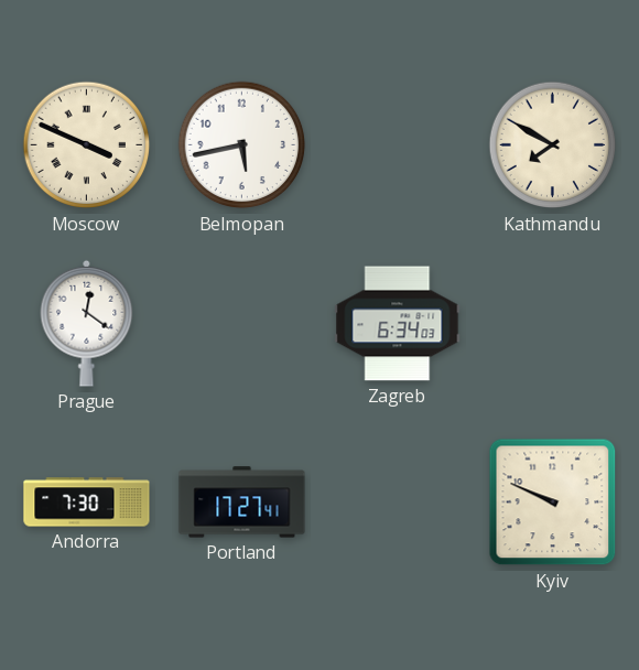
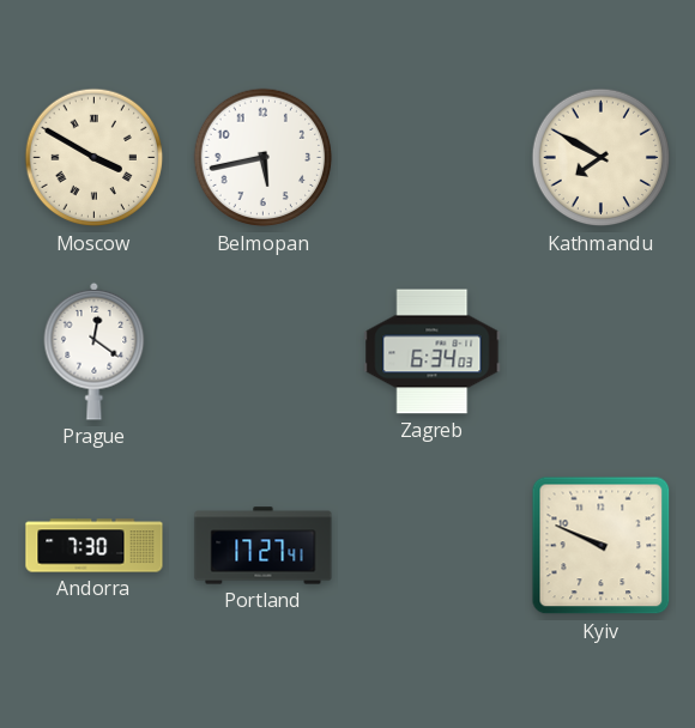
Moscow: 3:49 -> 3:50 (95, 158)
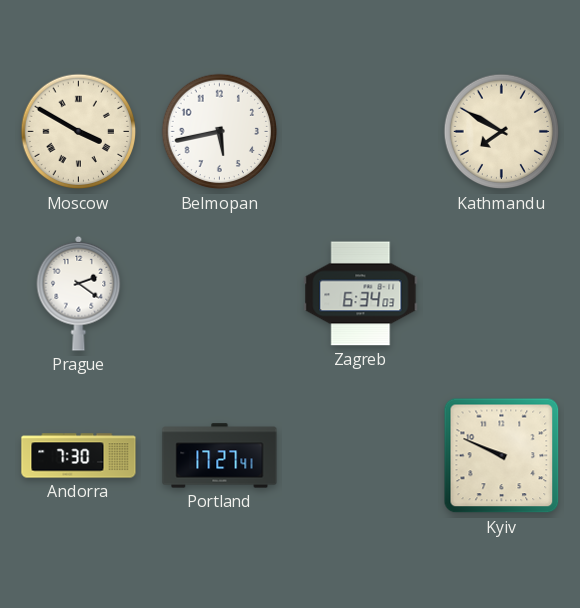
Prague: 12:21 -> 2:21 (79, 293)
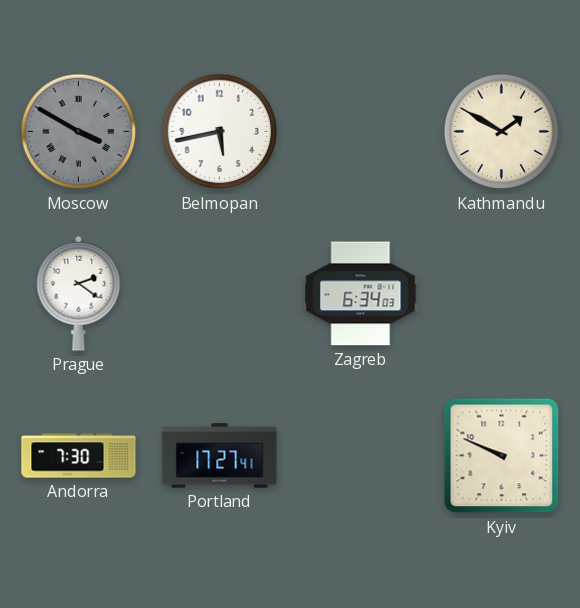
Moscow dial: cream -> grey (79, 132)
Kathmandu: 7:50 -> 1:50 (502, 132)
